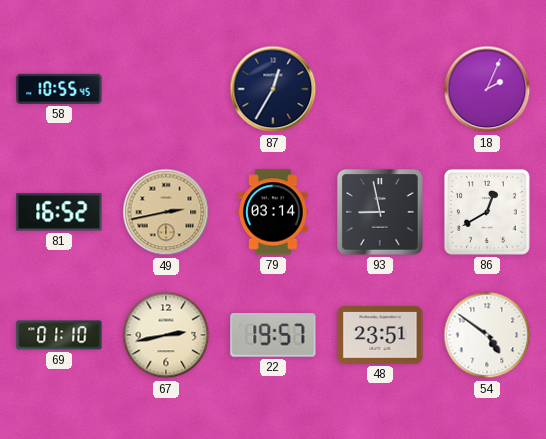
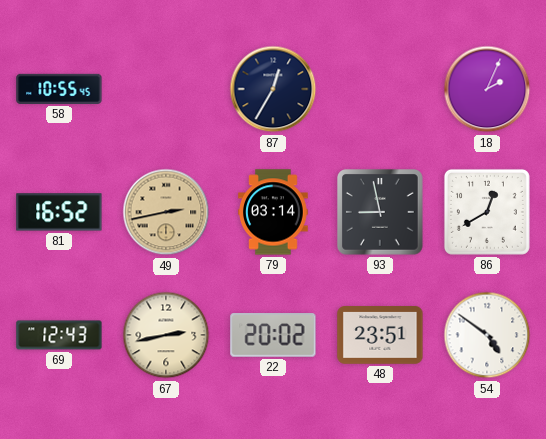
69: 01:10 -> 12:43 (59, 335)
22: 19:57 -> 20:02 (273, 335)
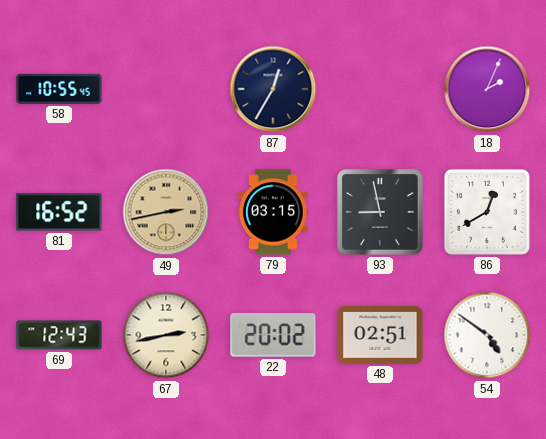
79: 03:14 -> 03:15 (273, 212)
48: 23:51 -> 02:51 (380, 335)
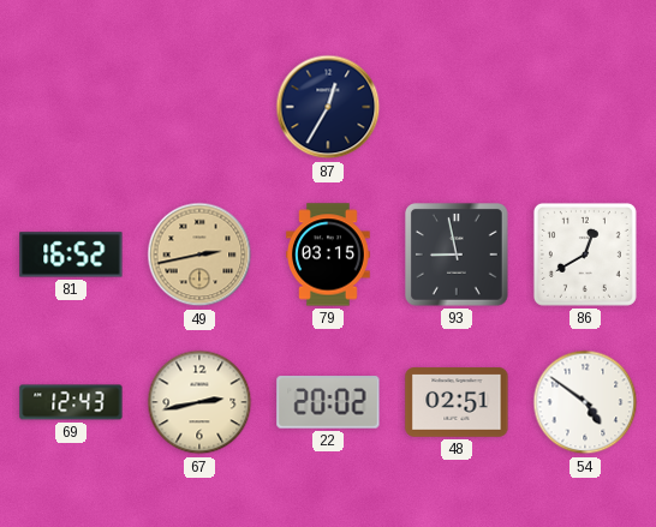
58: 10:55 -> none (59, 89)
18: 2:04 -> none (487, 89)
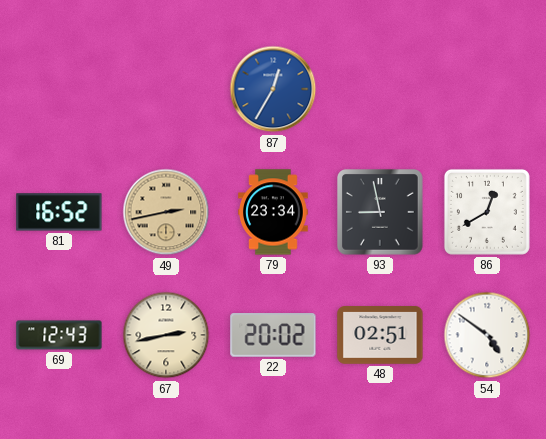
87 dial: navy -> blue (273, 89)
79: 03:15 -> 23:34 (273, 212)
